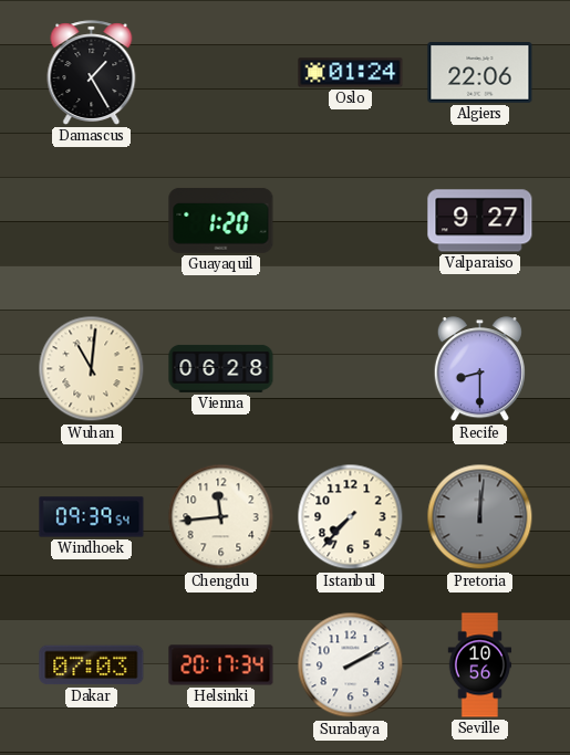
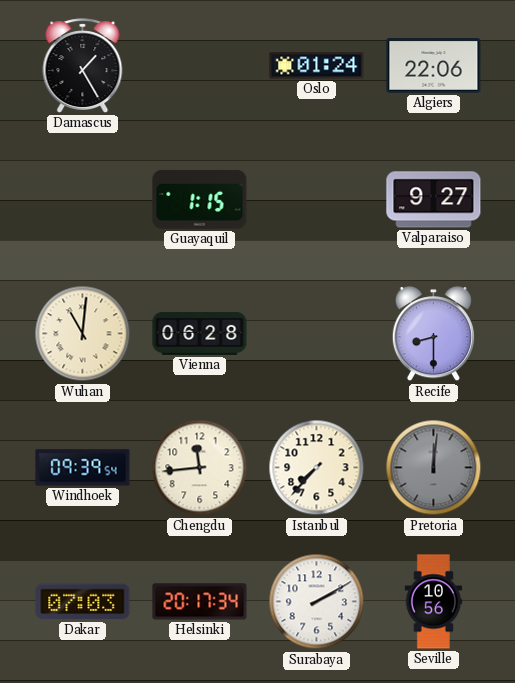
Guayaquil: 1:20 -> 1:15 (200, 199)
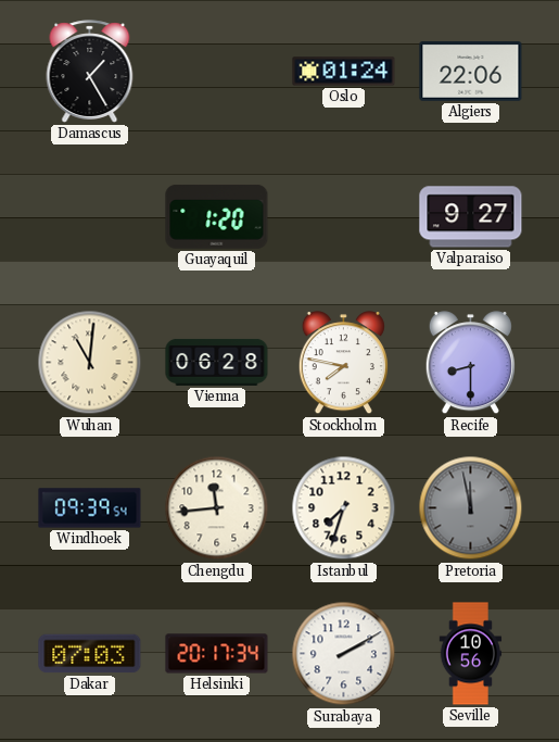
Guayaquil: 1:15 -> 1:20 (217, 216)
Stockholm: none -> 7:47 (343, 363)
Istanbul: 7:37 -> 7:33 (344, 508)
Pretoria: 12:01 -> 11:58 (471, 508)
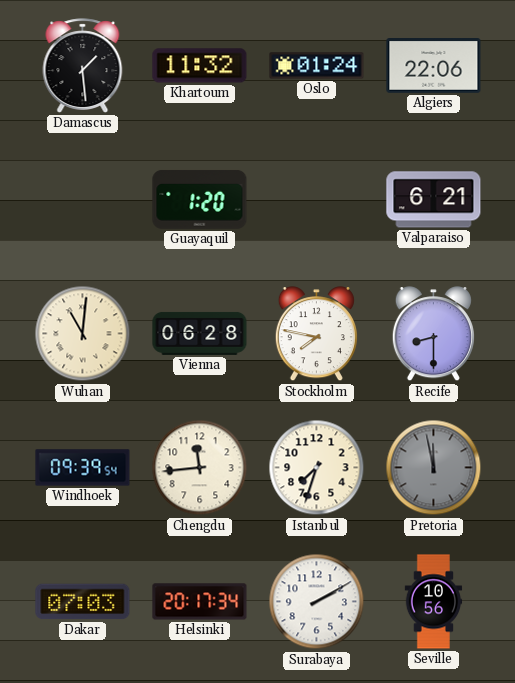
Damascus: 1:25 -> 1:29 (83, 66)
Khartoum: none -> 11:32 (200, 66)
Valparaiso: 9:27 -> 6:21 (434, 200)
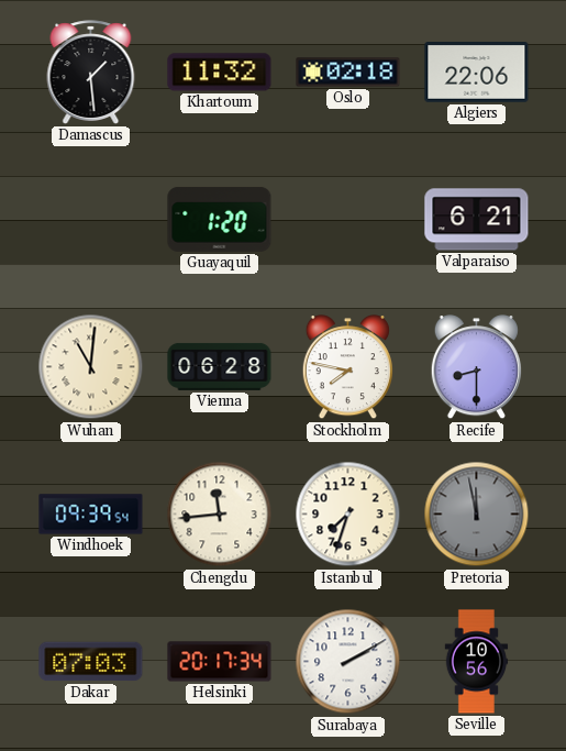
Oslo: 01:24 -> 02:18 (348, 73)
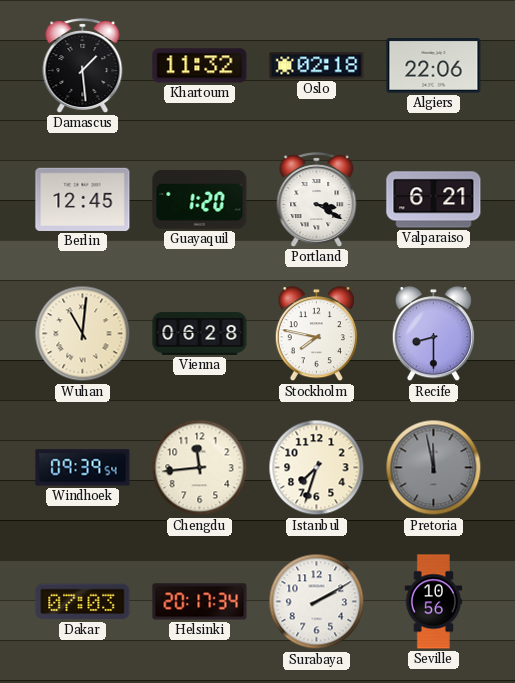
Berlin: none -> 12:45 (83, 199)
Portland: none -> 3:20 (317, 200)
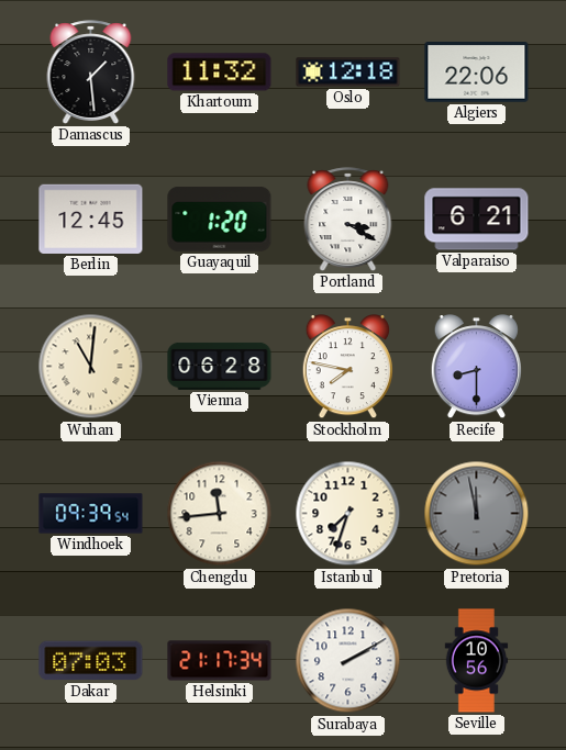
Oslo: 02:18 -> 12:18 (348, 72)
Helsinki: 20:17 -> 21:17 (220, 661)
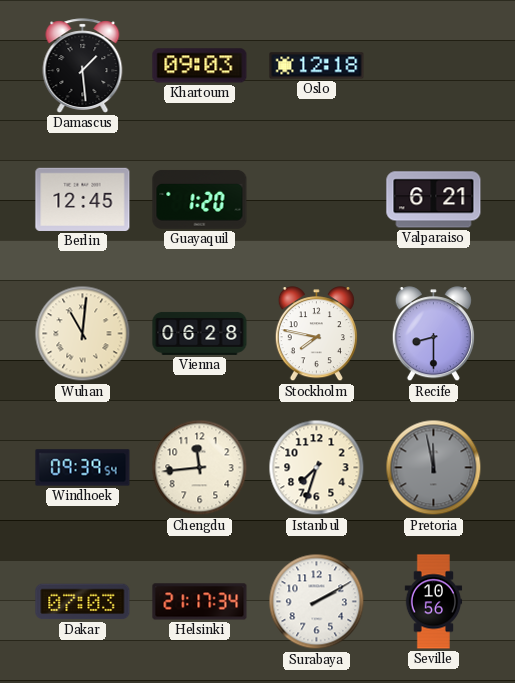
Khartoum: 11:32 -> 09:03 (200, 66)
Algiers: 22:06 -> none (477, 72)
Portland: 3:20 -> none (348, 220)
